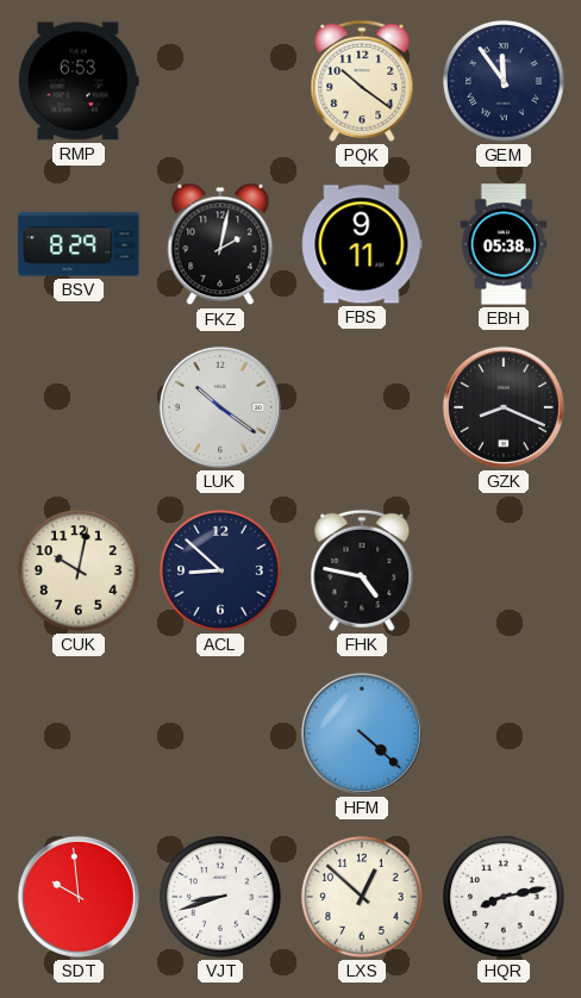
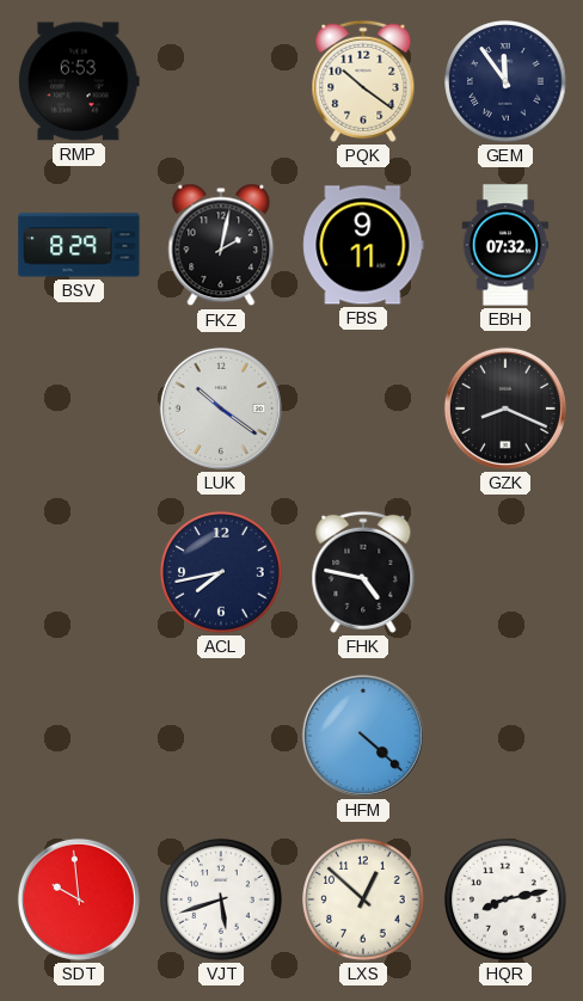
EBH: 05:38 -> 07:32 (505, 245)
CUK: 10:02 -> none (79, 570)
ACL: 8:52 -> 7:43 (221, 572)
VJT: 8:42 -> 5:42 (221, 899)
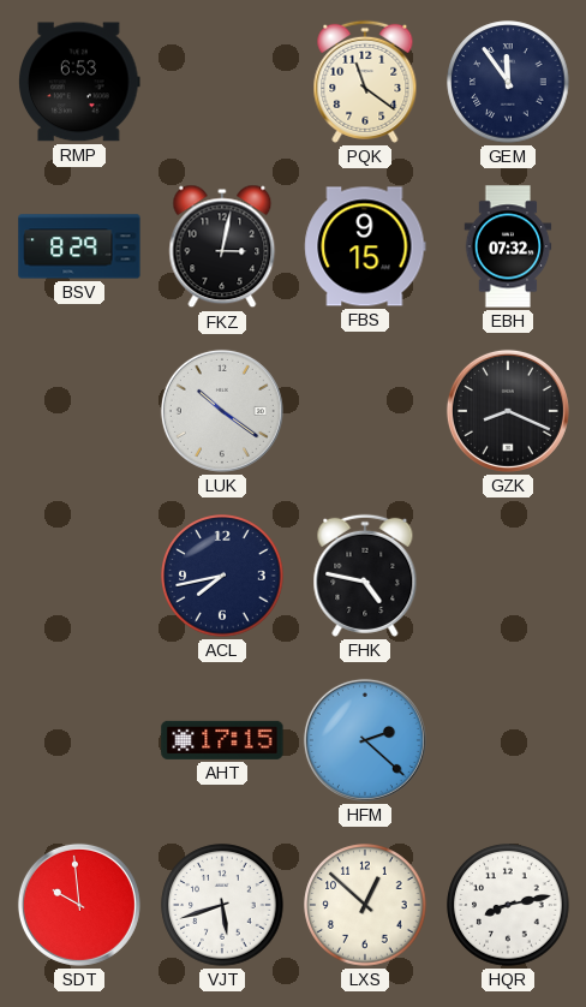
PQK: 10:21 -> 11:21 (365, 82)
FKZ: 2:02 -> 3:02 (222, 246)
FBS: 9:11 -> 9:15 (365, 246)
AHT: none -> 17:15 (222, 740)
HFM: 4:22 -> 2:22 (365, 740)
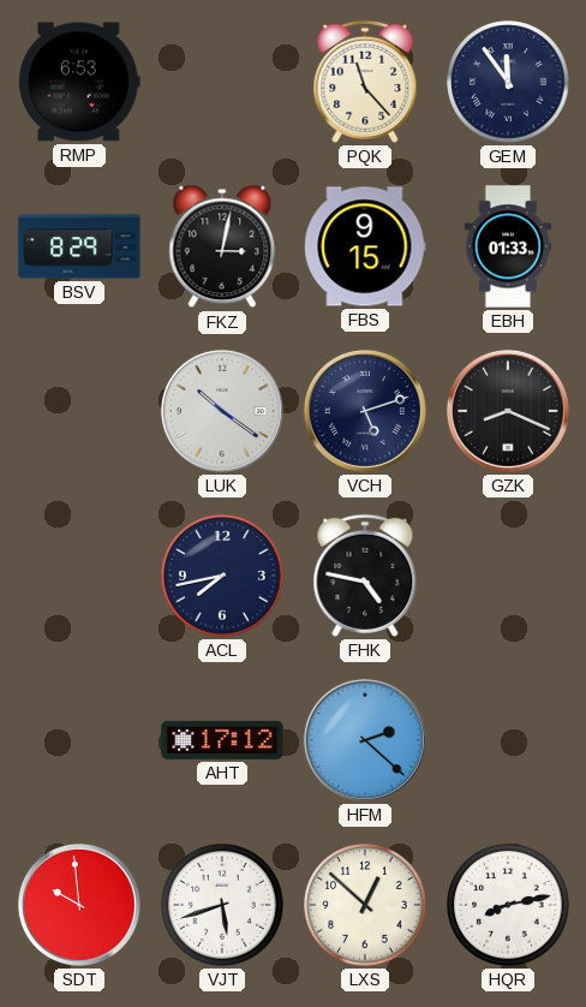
PQK: 11:21 -> 11:23 (365, 82)
EBH: 07:32 -> 01:33 (508, 246)
VCH: none -> 5:12 (365, 411)
AHT: 17:15 -> 17:12 (222, 740)
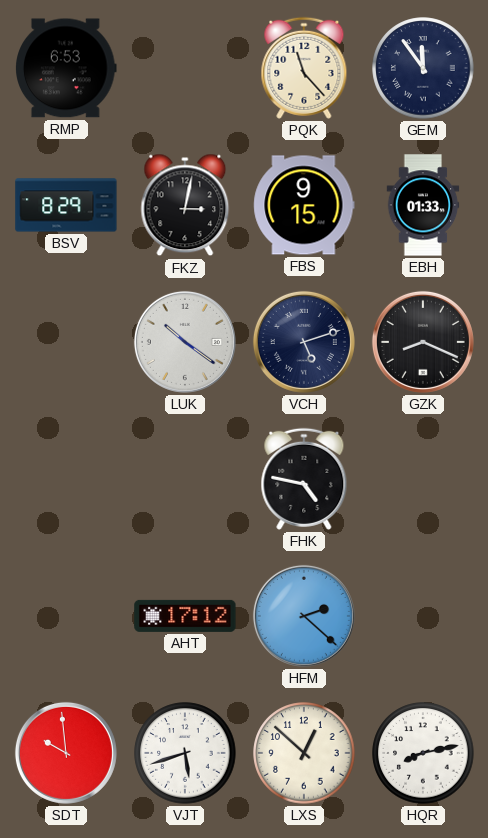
ACL: 7:43 -> none (222, 576)
